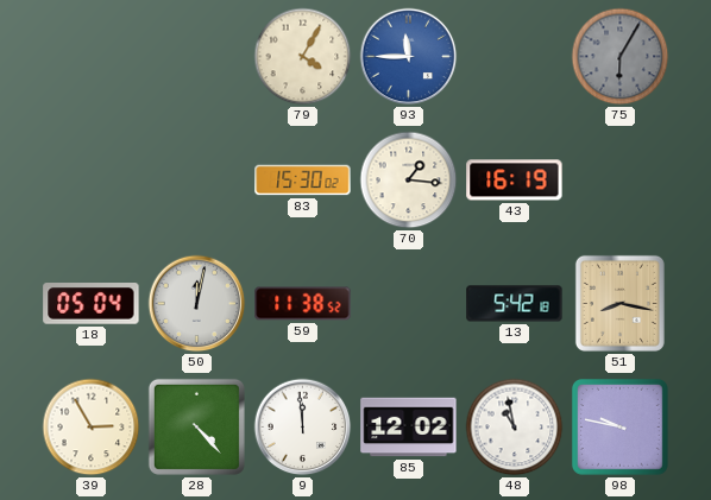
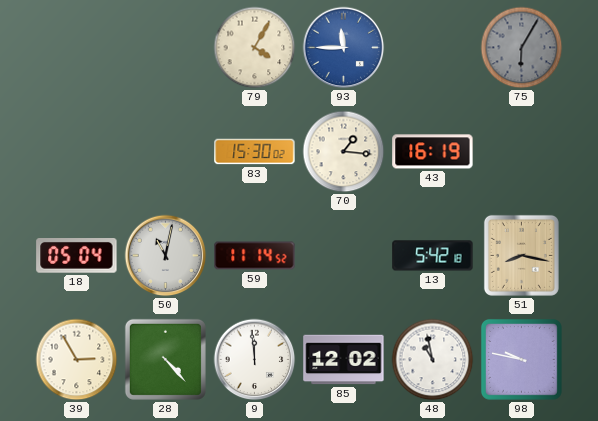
50: 12:02 -> 11:02 (166, 256)
59: 11:38 -> 11:14 (255, 256)
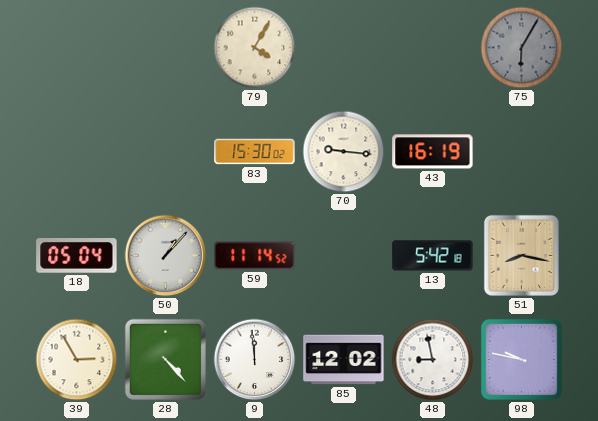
93: 11:45 -> none (344, 48)
70: 1:16 -> 9:16 (344, 152)
50: 11:02 -> 1:07 (166, 256)
48: 10:58 -> 8:58 (433, 360)
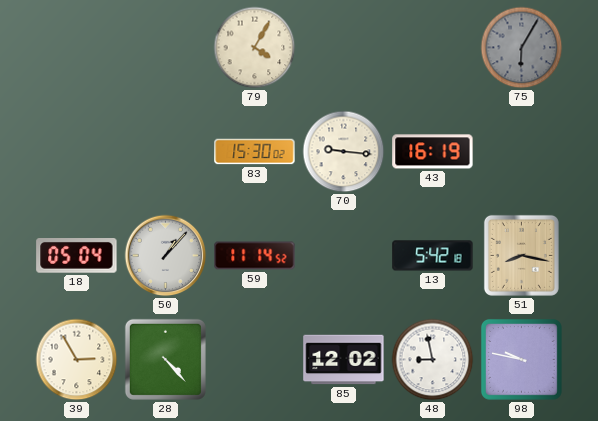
9: 11:59 -> none (255, 360)
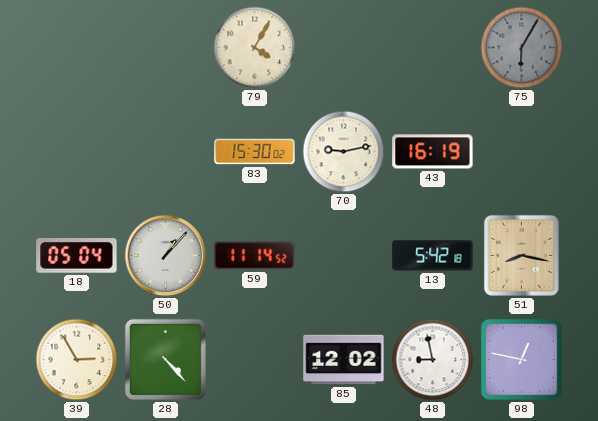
70: 9:16 -> 9:13 (344, 152)
98: 9:47 -> 12:47 (521, 359)
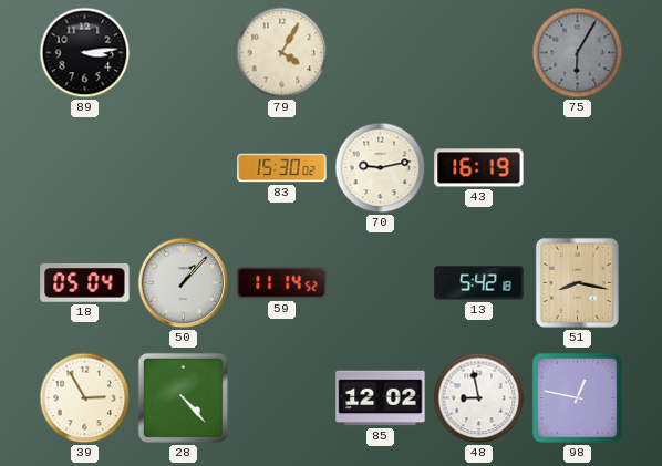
89: none -> 3:14 (85, 53)
